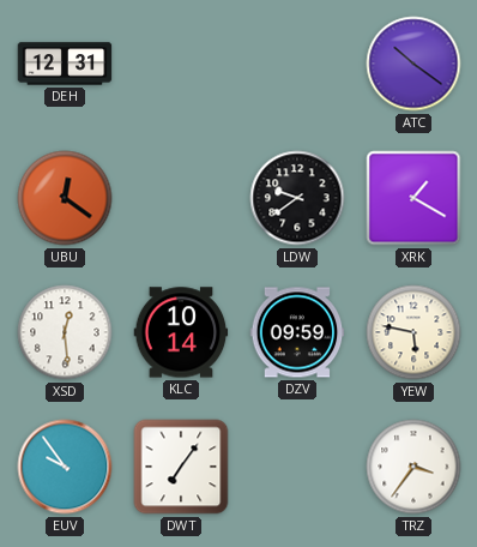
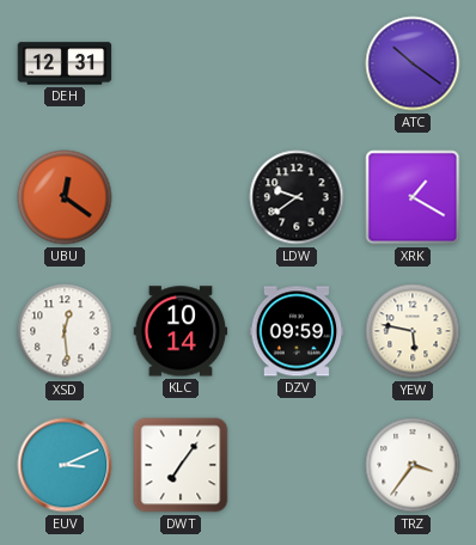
EUV: 9:54 -> 3:11 (65, 465)
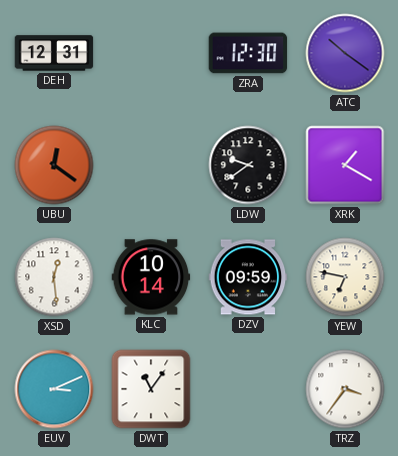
ZRA: none -> 12:30 (248, 53)
YEW: 5:47 -> 6:47 (345, 277)
DWT: 7:06 -> 11:06 (151, 389)
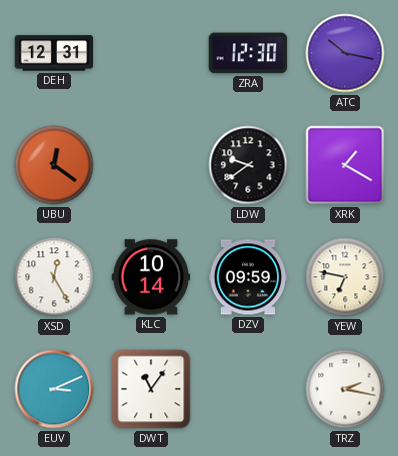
ATC: 10:21 -> 10:17 (345, 53)
XSD: 12:29 -> 12:25 (54, 277)
TRZ: 3:36 -> 2:17 (345, 389)
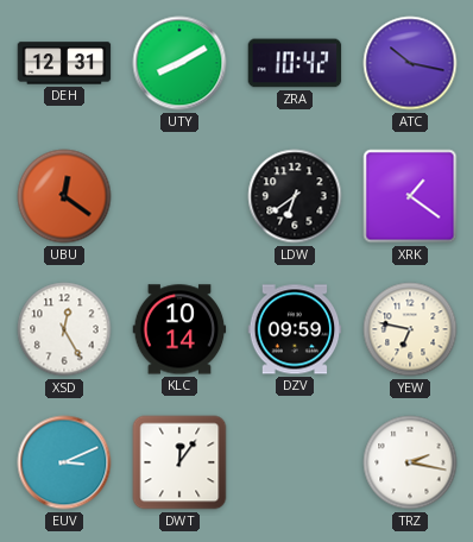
UTY: none -> 8:10 (179, 63)
ZRA: 12:30 -> 10:42 (295, 63)
LDW: 9:39 -> 6:39 (295, 196)
XRK: 1:20 -> 1:21 (410, 196)
DWT: 11:06 -> 12:06 (179, 462)
